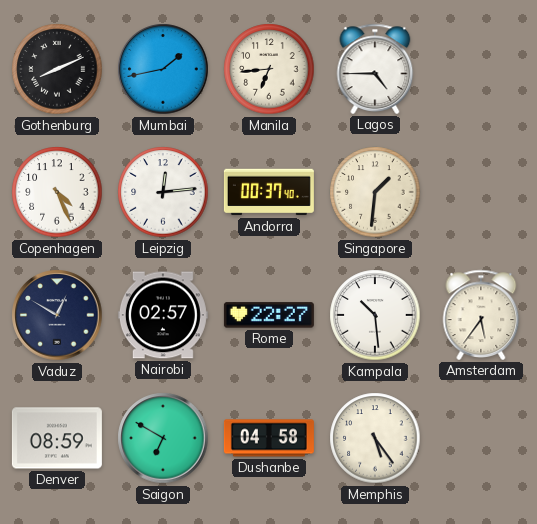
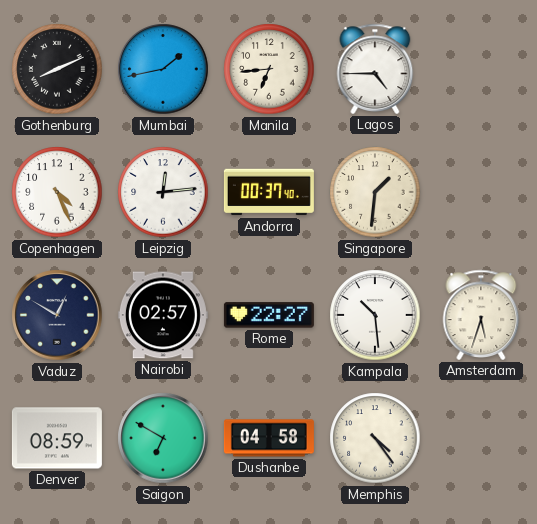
Amsterdam: 5:36 -> 5:33 (481, 315)
Memphis: 5:24 -> 4:24 (375, 438)
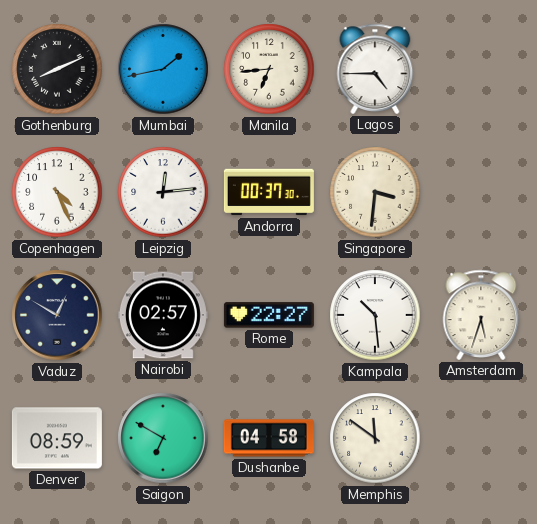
Andorra: 00:37:40 -> 00:37:30 (269, 192)
Singapore: 1:31 -> 3:31 (375, 192)
Memphis: 4:24 -> 11:51 (375, 438)
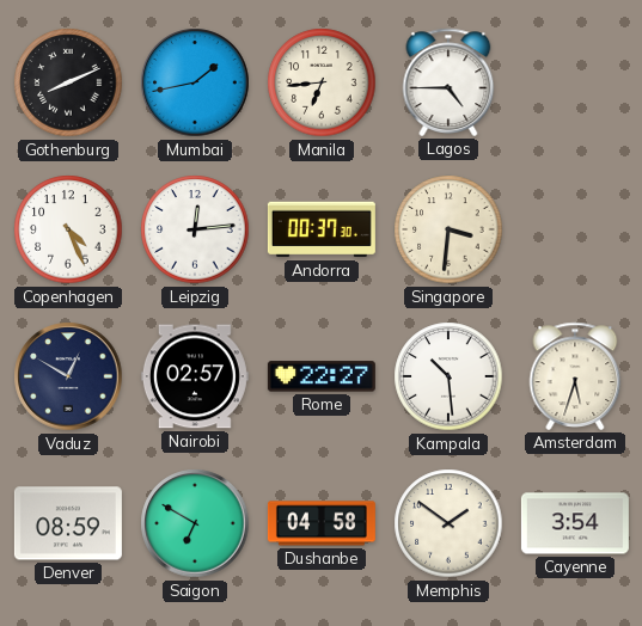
Memphis: 11:51 -> 1:51 (448, 523)
Cayenne: none -> 3:54 (575, 523)
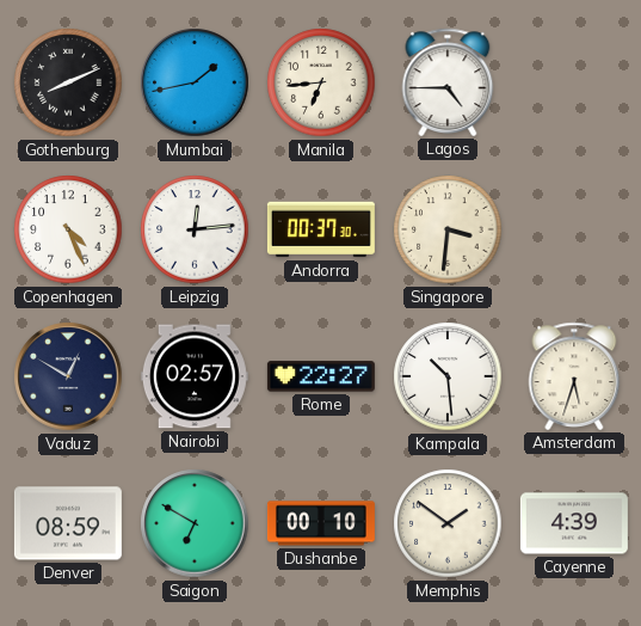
Dushanbe: 04:58 -> 00:10 (321, 523)
Cayenne: 3:54 -> 4:39 (574, 523)
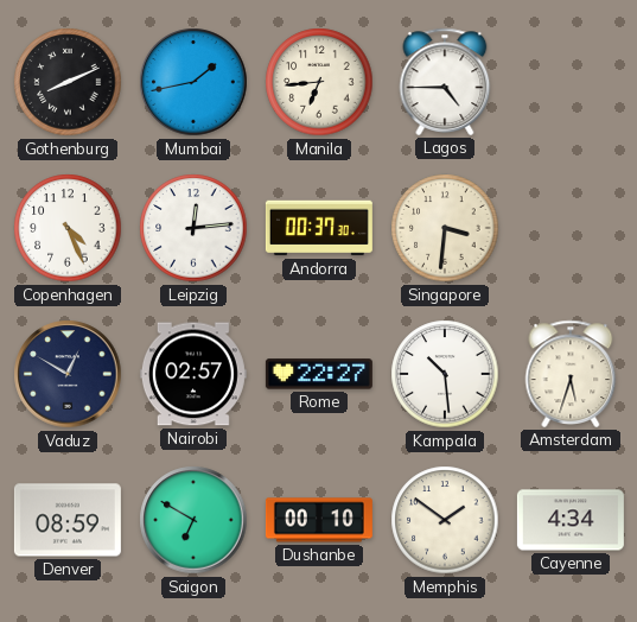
Cayenne: 4:39 -> 4:34 (571, 520)
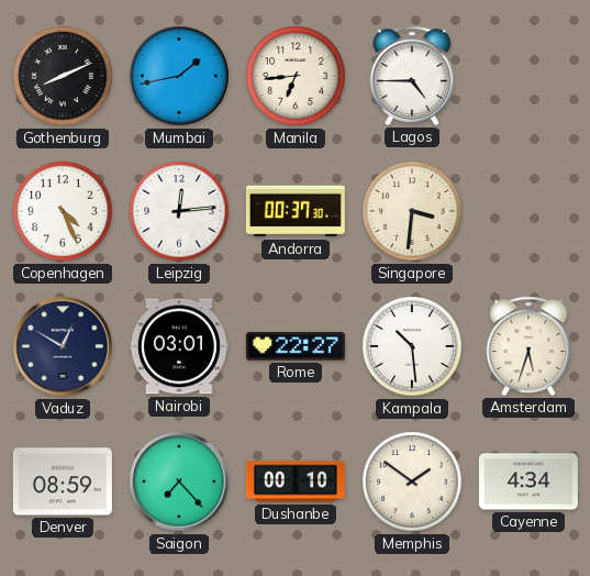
Nairobi: 02:57 -> 03:01 (179, 346)
Saigon: 6:50 -> 7:23 (179, 481)
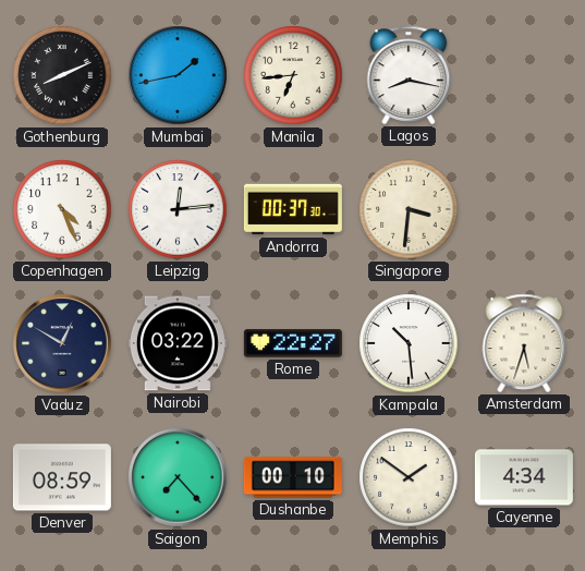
Lagos: 4:45 -> 8:17 (409, 75)
Nairobi: 03:01 -> 03:22 (178, 343)
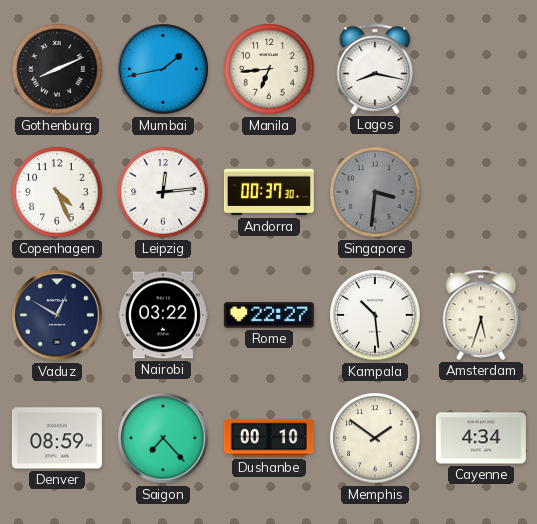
Singapore dial: cream -> grey (375, 192)
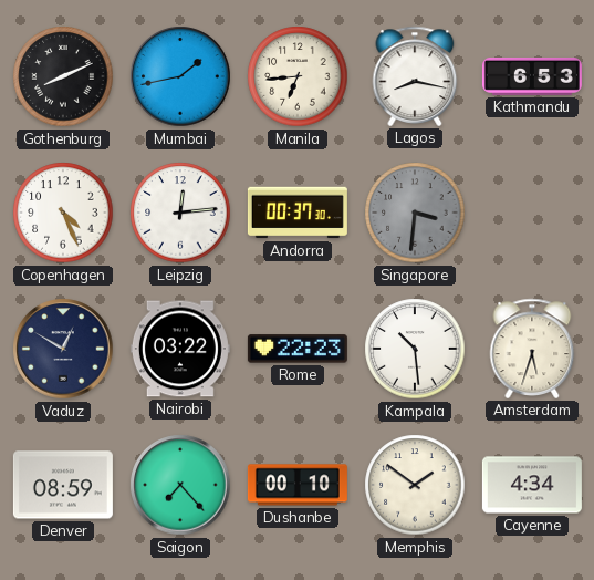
Kathmandu: none -> 6:53 (532, 76)
Rome: 22:27 -> 22:23 (298, 349)
